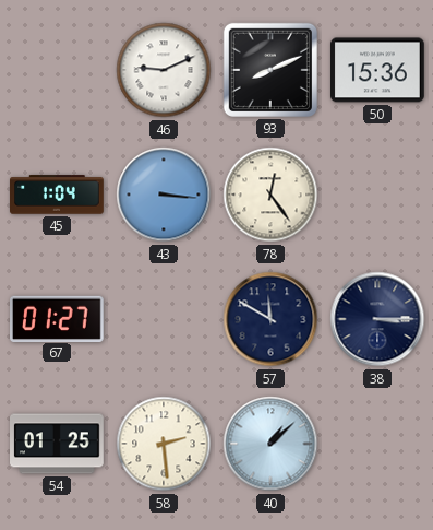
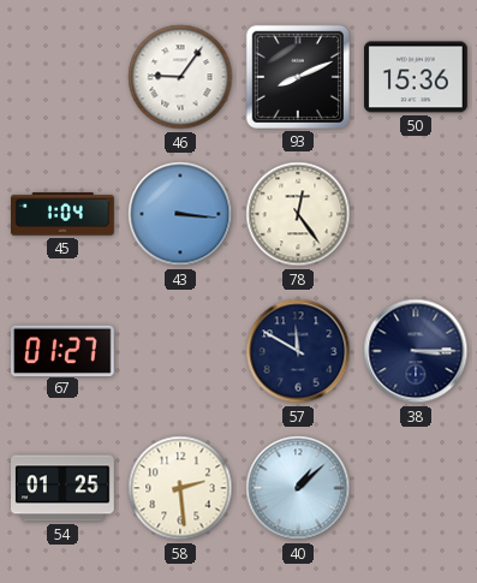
46: 9:11 -> 9:06 (180, 77)
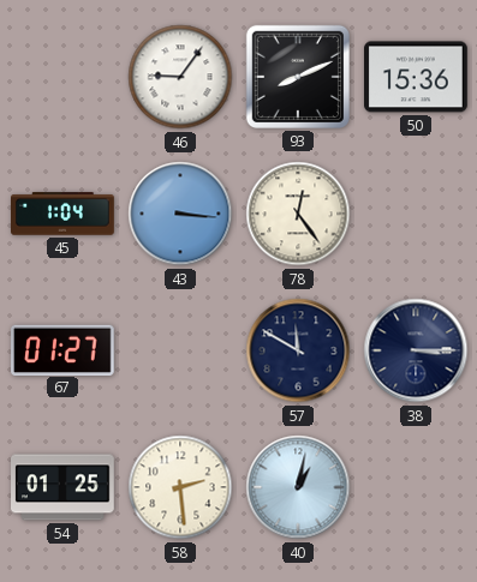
40: 1:08 -> 1:02 (298, 487)
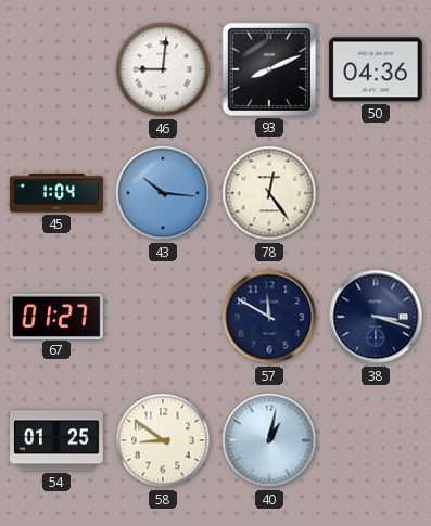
46: 9:06 -> 9:01 (163, 69)
50: 15:36 -> 04:36 (377, 69)
43: 3:16 -> 10:16 (163, 193)
38: 3:15 -> 3:18 (376, 317)
58: 2:29 -> 8:51 (163, 440)
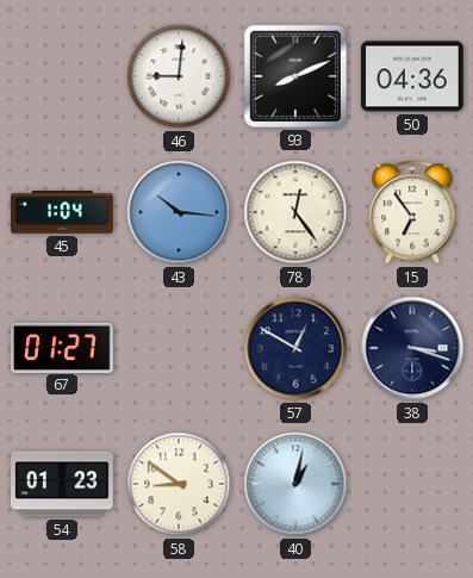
15: none -> 6:54 (412, 212)
57: 11:50 -> 12:50 (295, 348)
54: 01:25 -> 01:23 (63, 484)
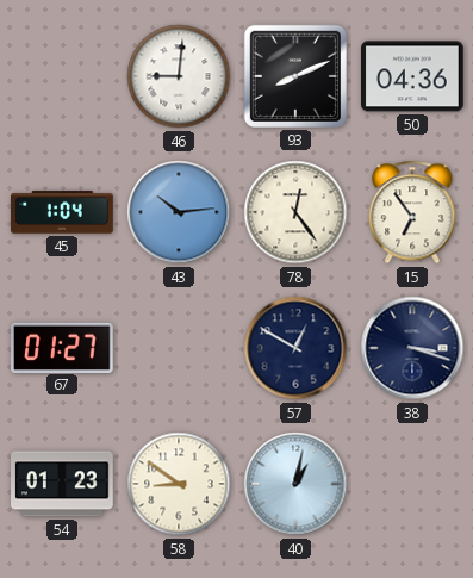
43: 10:16 -> 10:14 (179, 212)
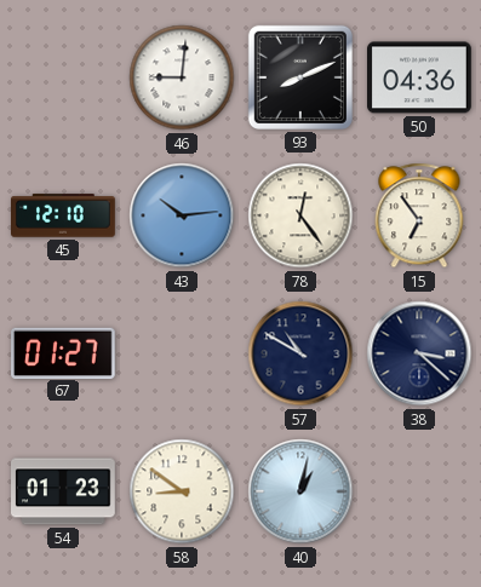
45: 1:04 -> 12:10 (64, 215)
57: 12:50 -> 10:50 (300, 353)
38: 3:18 -> 3:22 (419, 353)
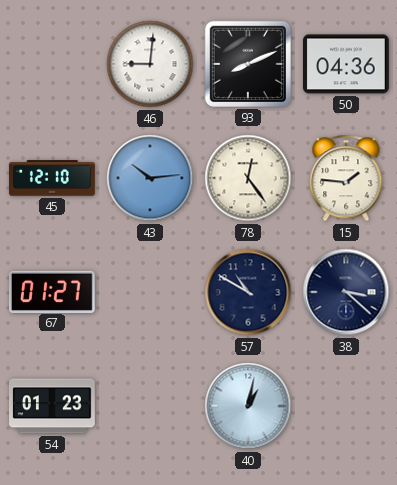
15: 6:54 -> 1:46 (346, 178)
58: 8:51 -> none (182, 491)
